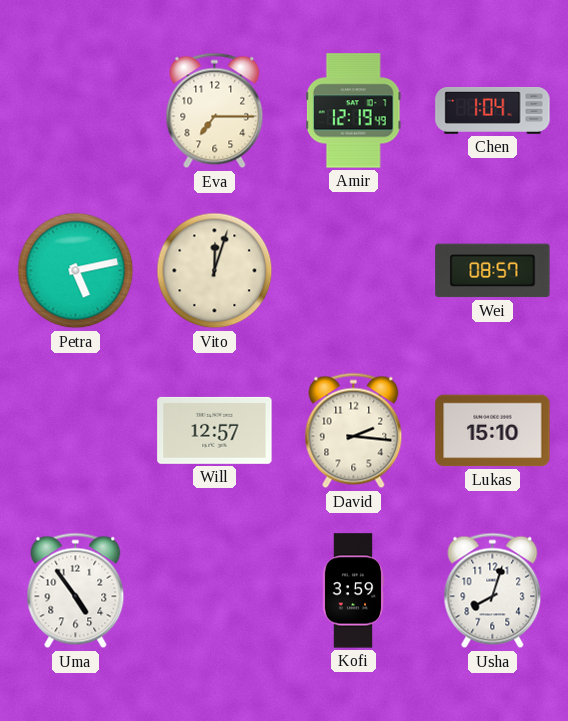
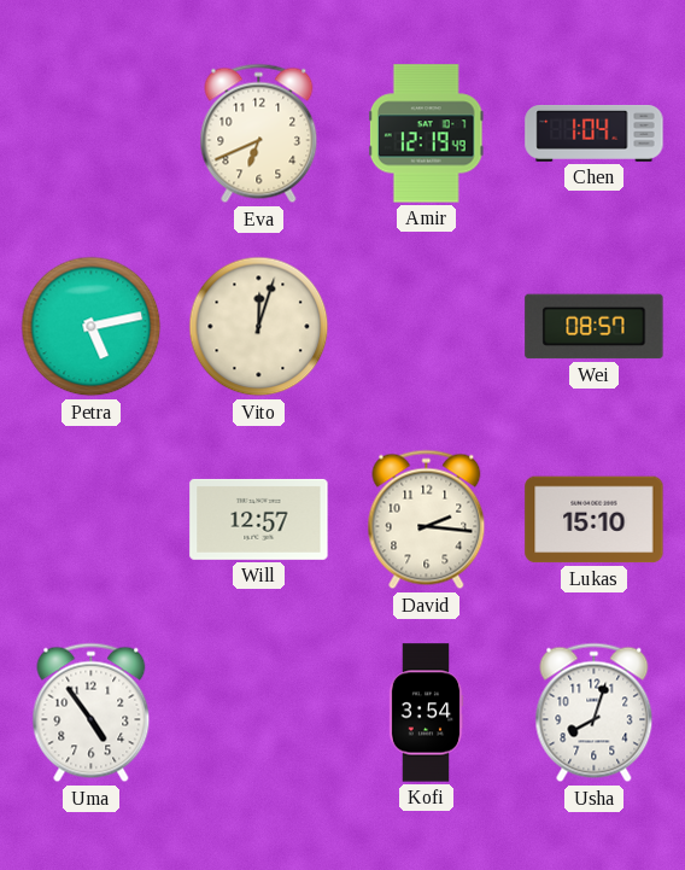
Eva: 7:15 -> 6:41 (259, 134)
Kofi: 3:59 -> 3:54 (426, 713)
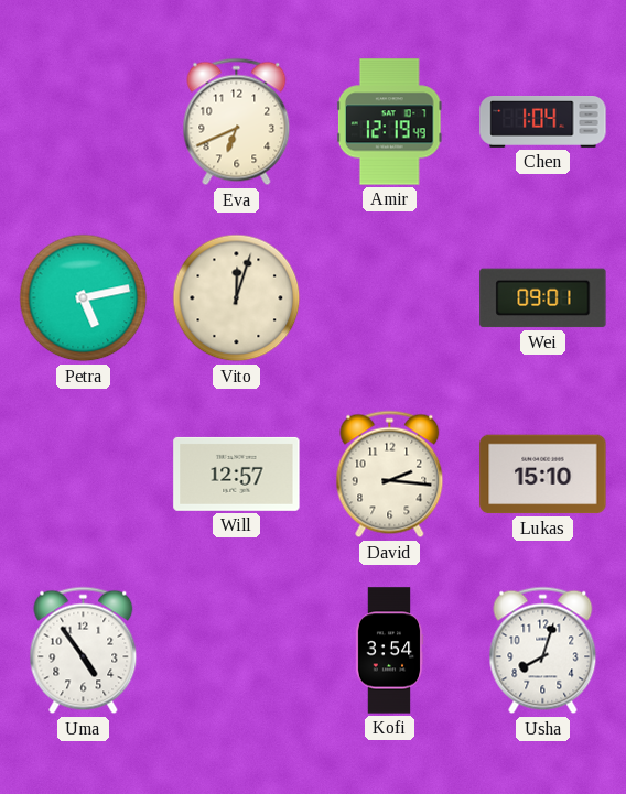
Wei: 08:57 -> 09:01 (543, 298)
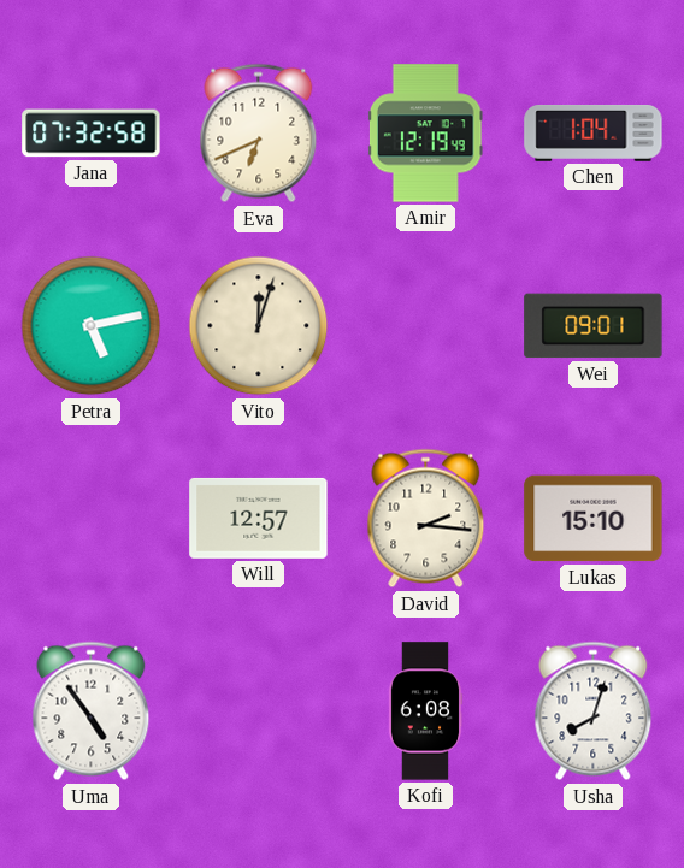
Jana: none -> 07:32 (92, 134)
Kofi: 3:54 -> 6:08 (425, 711)
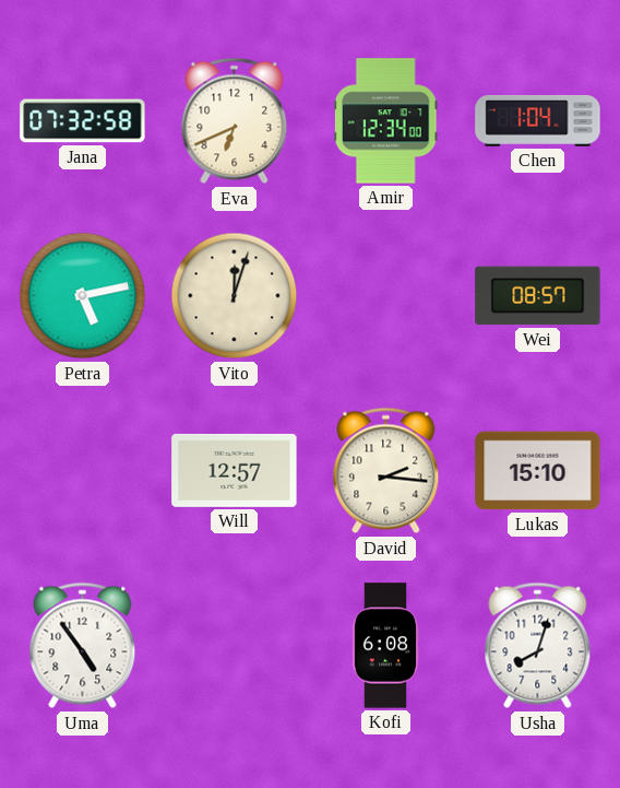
Amir: 12:19 -> 12:34 (385, 121)
Wei: 09:01 -> 08:57 (538, 296)
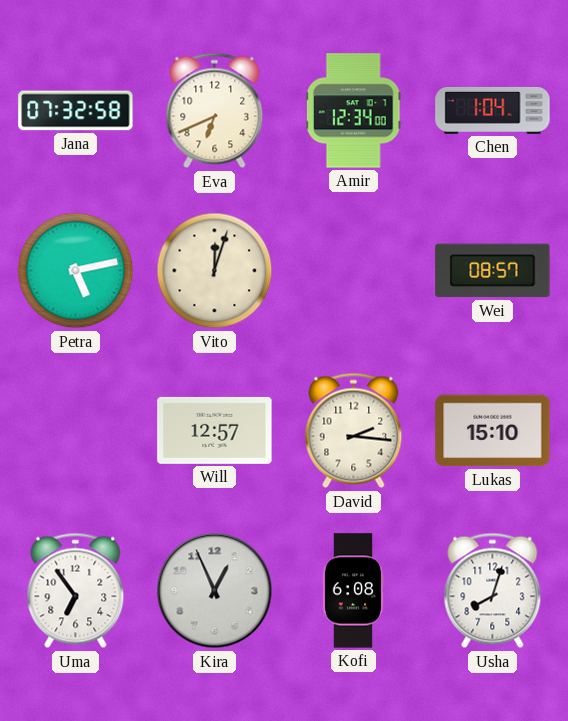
Uma: 4:54 -> 6:54 (76, 591)
Kira: none -> 12:56 (215, 591)
